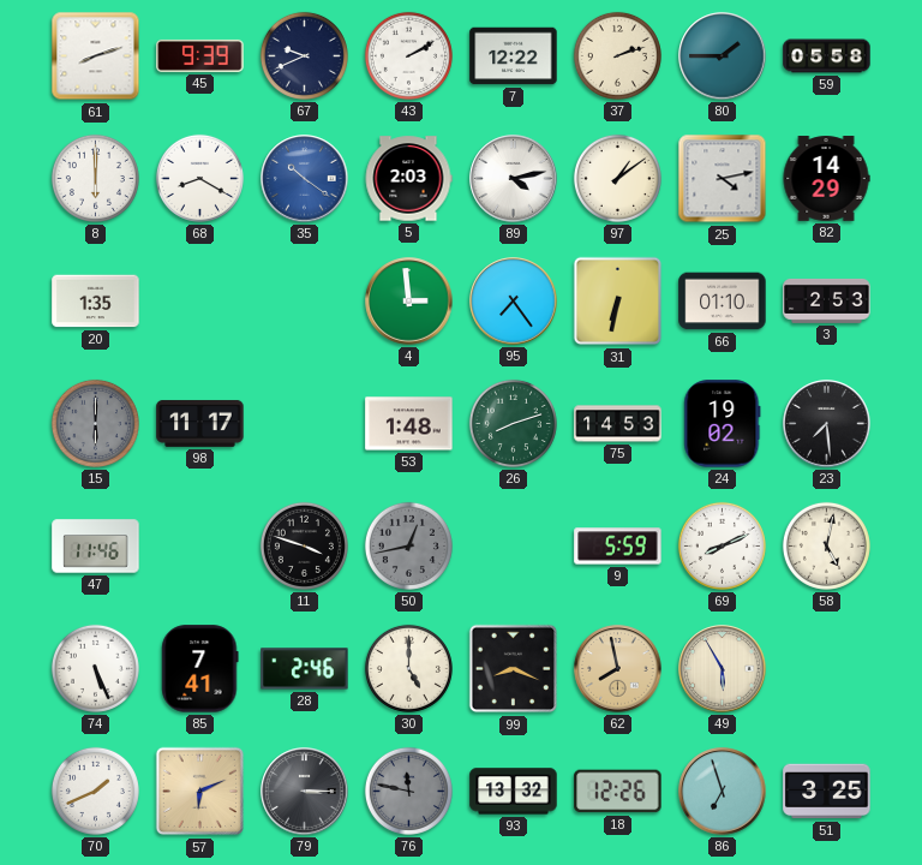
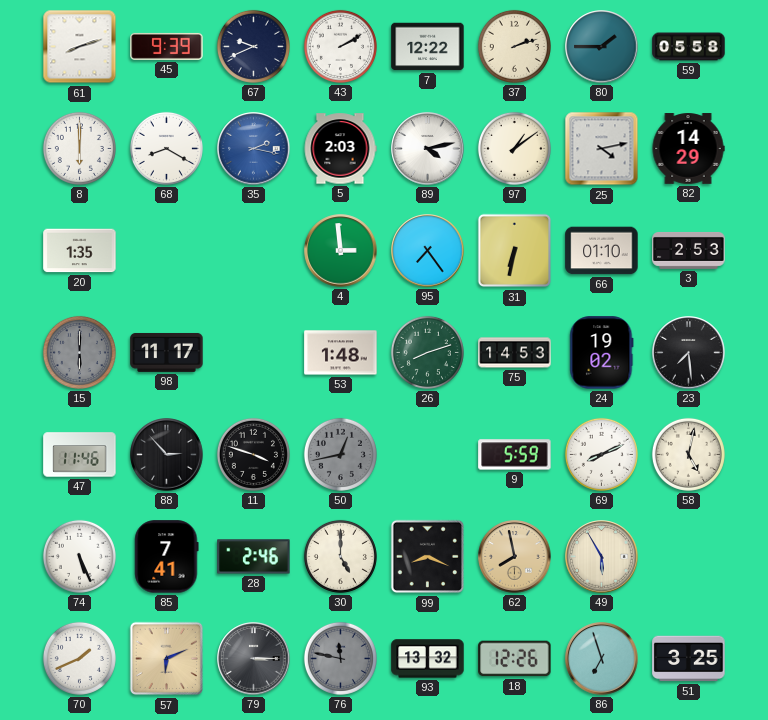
35: 10:21 -> 2:17 (254, 149)
88: none -> 2:53 (167, 455)
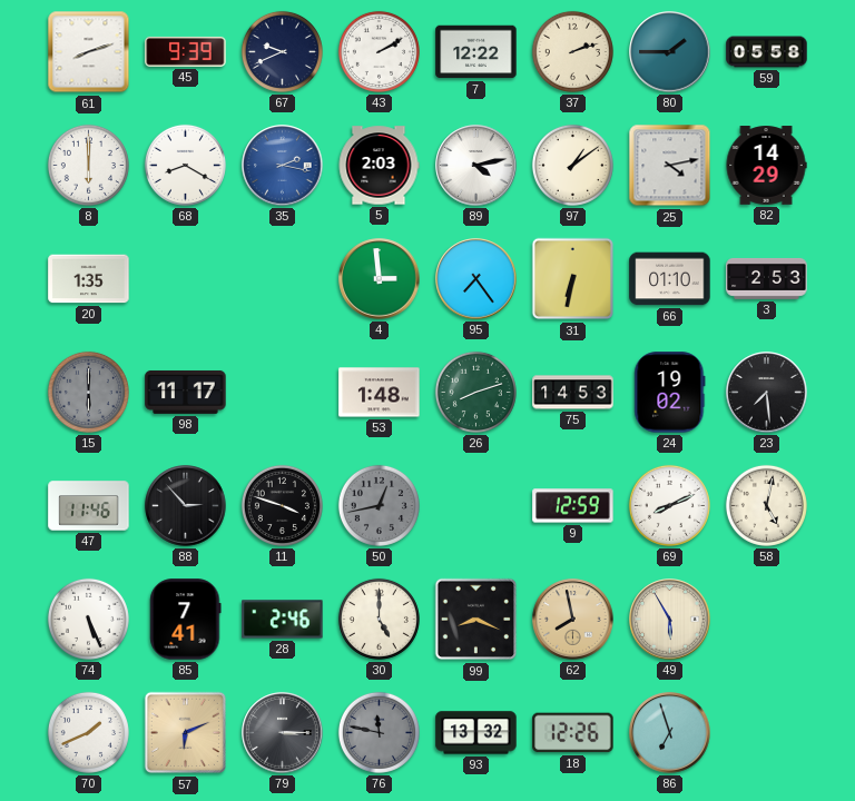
9: 5:59 -> 12:59 (573, 506)
51: 3:25 -> none (689, 659)
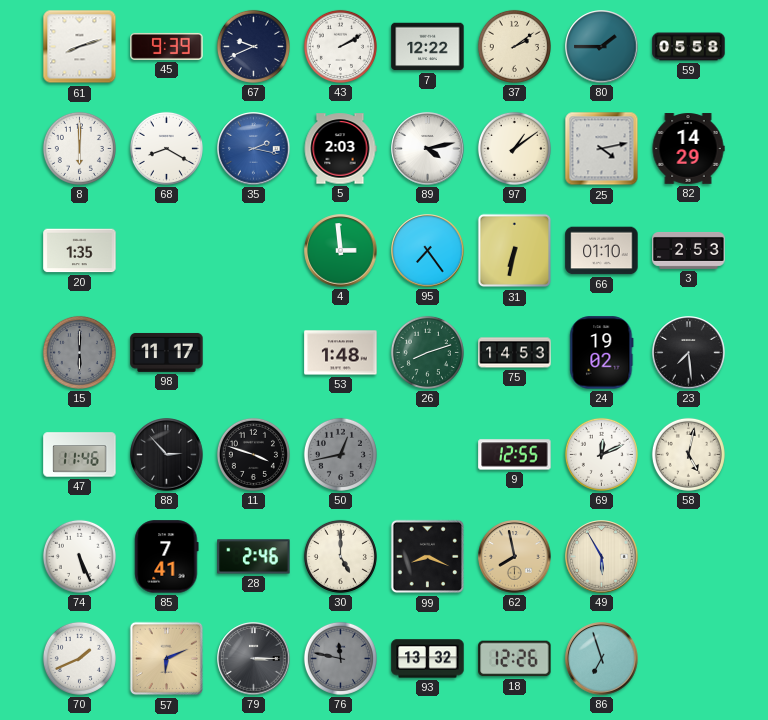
37: 2:12 -> 2:09 (514, 46)
9: 12:59 -> 12:55 (515, 455)
69: 8:11 -> 12:11 (601, 454)
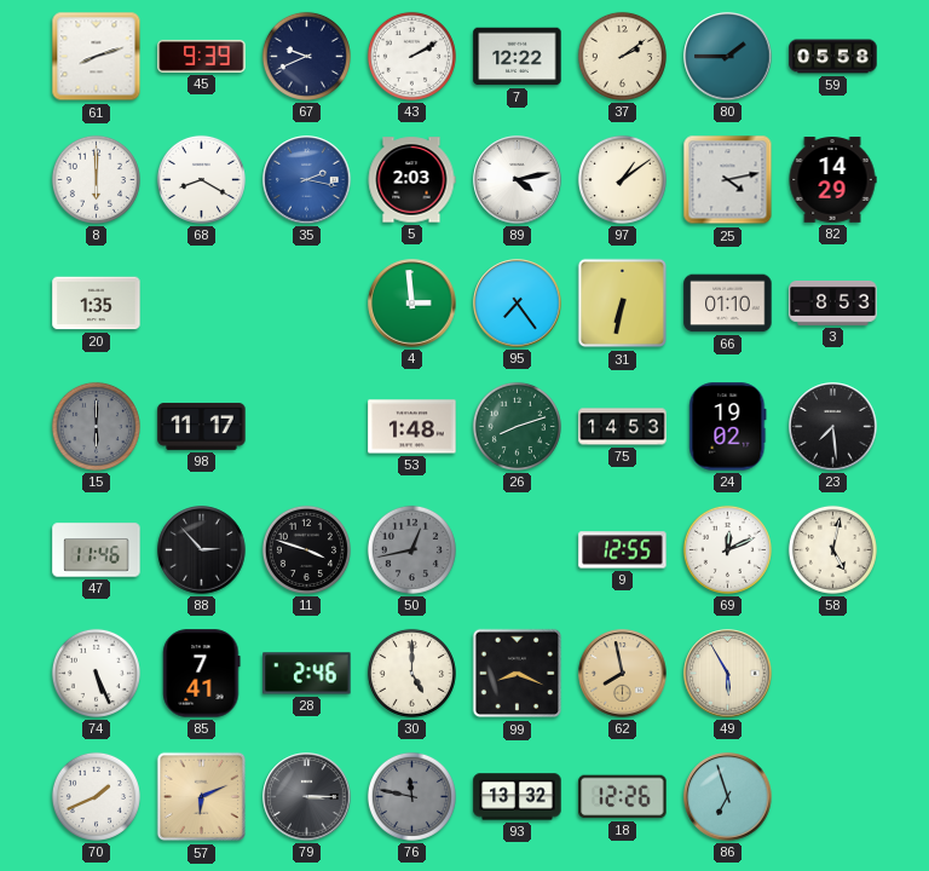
3: 2:53 -> 8:53 (833, 304)
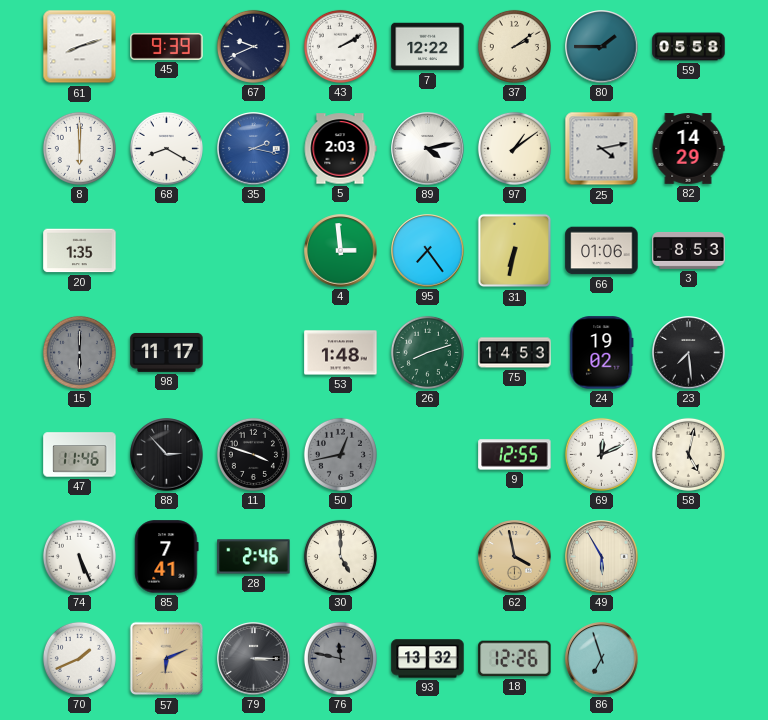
66: 01:10 -> 01:06 (602, 251)
99: 8:19 -> none (518, 674)
62: 7:58 -> 3:58 (515, 557)
